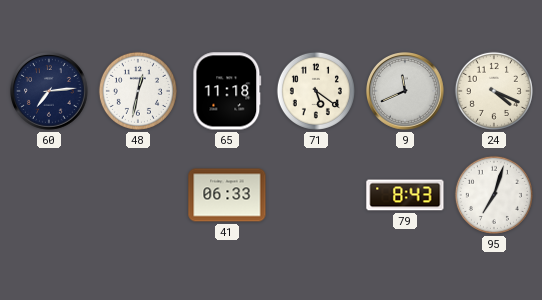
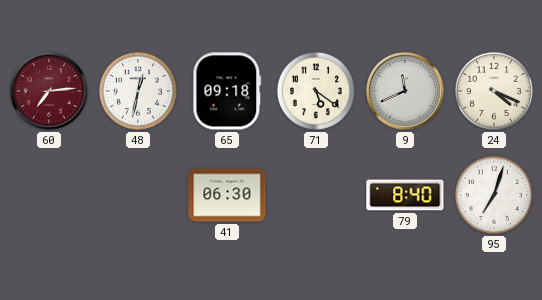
60 dial: navy -> burgundy (50, 92)
65: 11:18 -> 09:18 (227, 91)
41: 06:33 -> 06:30 (227, 195)
79: 8:43 -> 8:40 (405, 195)
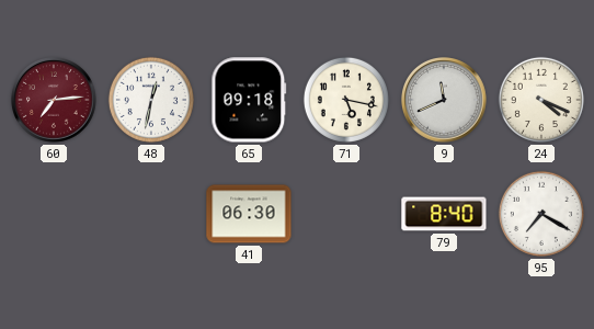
71: 5:21 -> 5:17 (346, 100)
95: 7:03 -> 7:20 (541, 214)
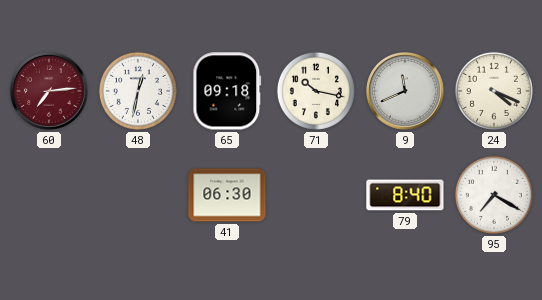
71: 5:17 -> 10:17 (316, 91)
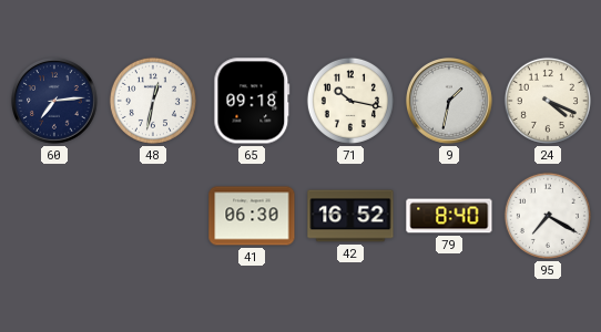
60 dial: burgundy -> navy (55, 102)
9: 11:41 -> 1:32 (450, 102)
42: none -> 16:52 (350, 216)
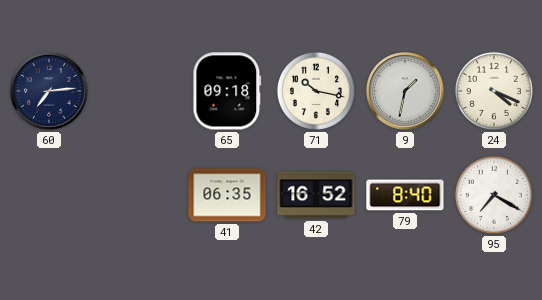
48: 12:32 -> none (153, 101)
41: 06:30 -> 06:35 (227, 195)
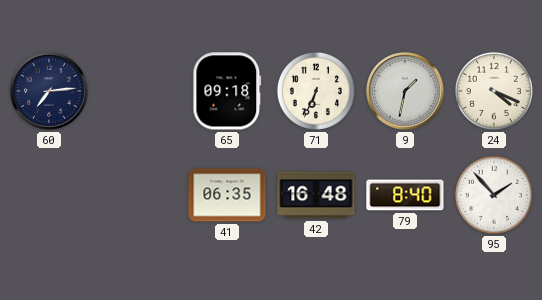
71: 10:17 -> 6:34 (316, 91)
42: 16:52 -> 16:48 (316, 195)
95: 7:20 -> 1:53 (494, 195)
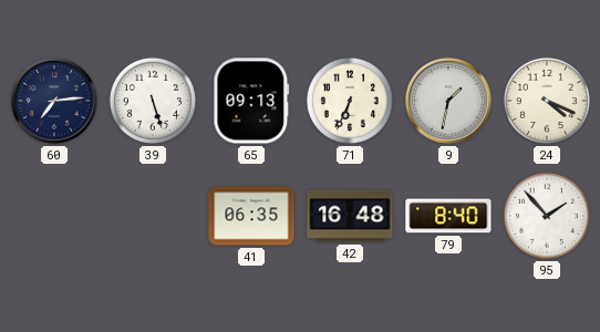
39: none -> 5:27 (153, 101)
65: 09:18 -> 09:13 (251, 101)
